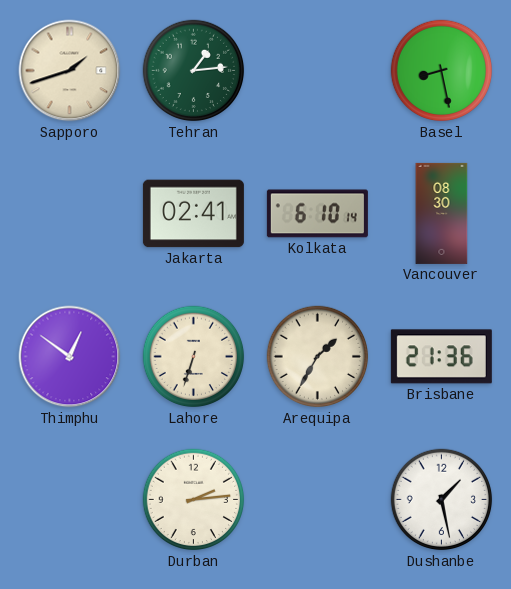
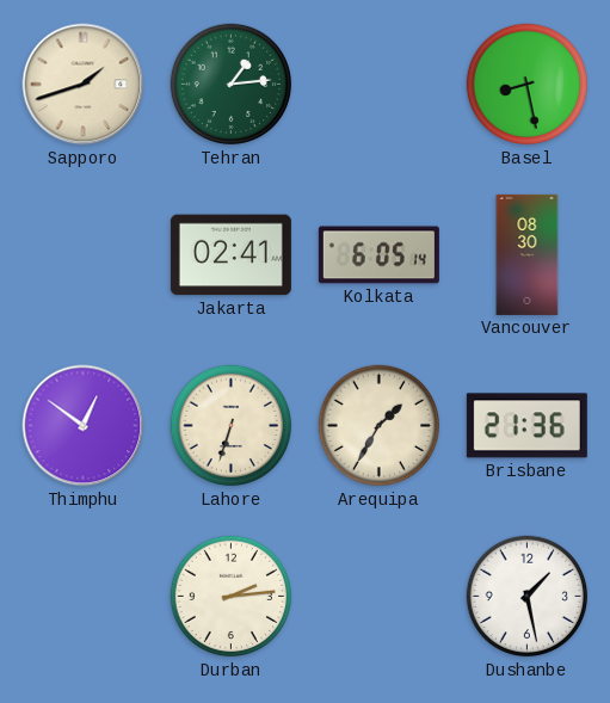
Kolkata: 6:10 -> 6:05 (378, 255)
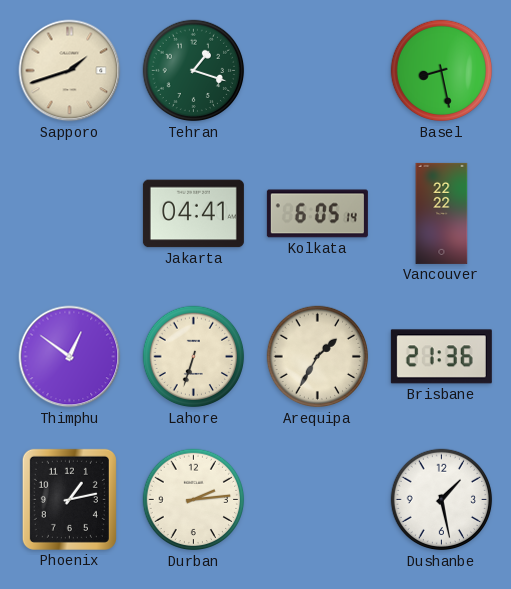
Tehran: 1:14 -> 1:18 (194, 71)
Jakarta: 02:41 -> 04:41 (193, 214)
Vancouver: 08:30 -> 22:22 (442, 213)
Phoenix: none -> 1:13 (69, 499)
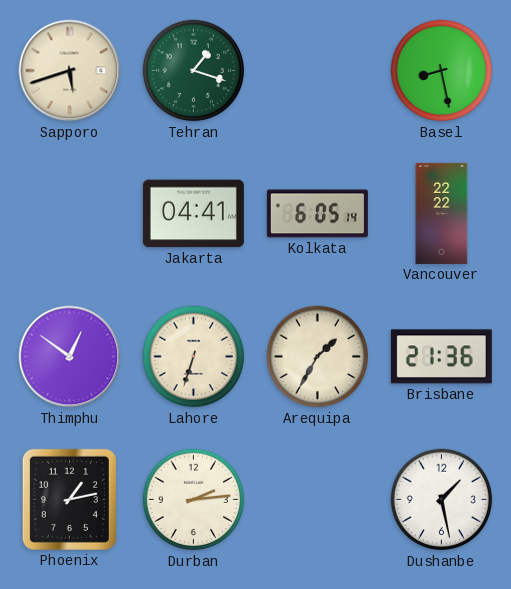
Sapporo: 1:42 -> 5:42 (70, 71)
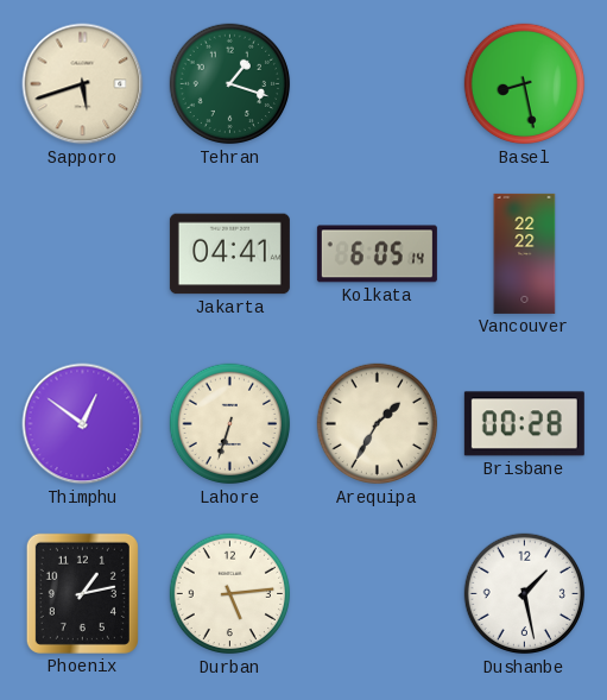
Brisbane: 21:36 -> 00:28 (524, 424)
Durban: 2:14 -> 5:14 (230, 594)
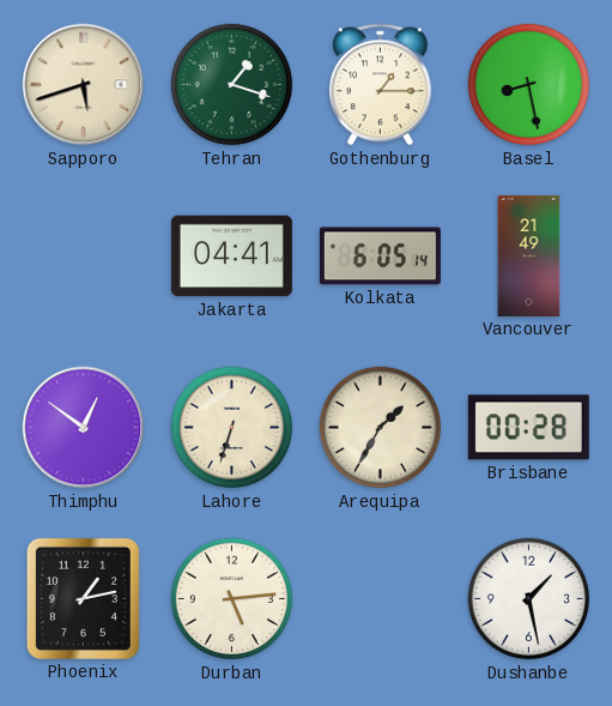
Gothenburg: none -> 1:15 (381, 85)
Vancouver: 22:22 -> 21:49 (529, 255)
